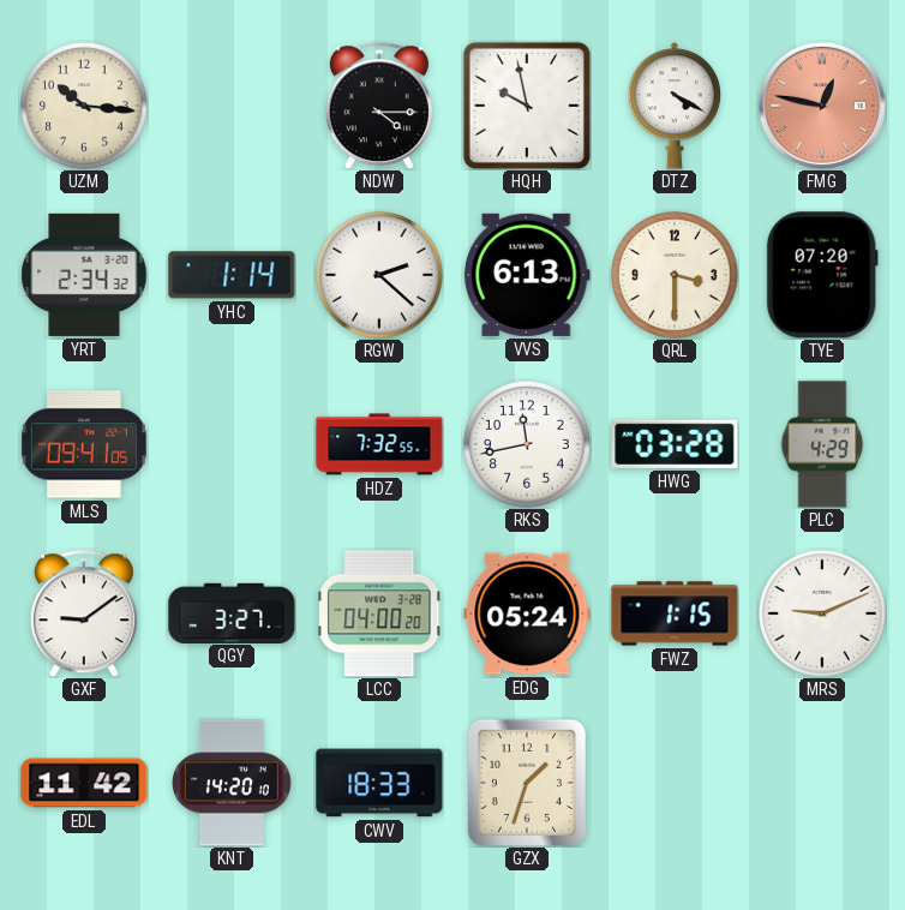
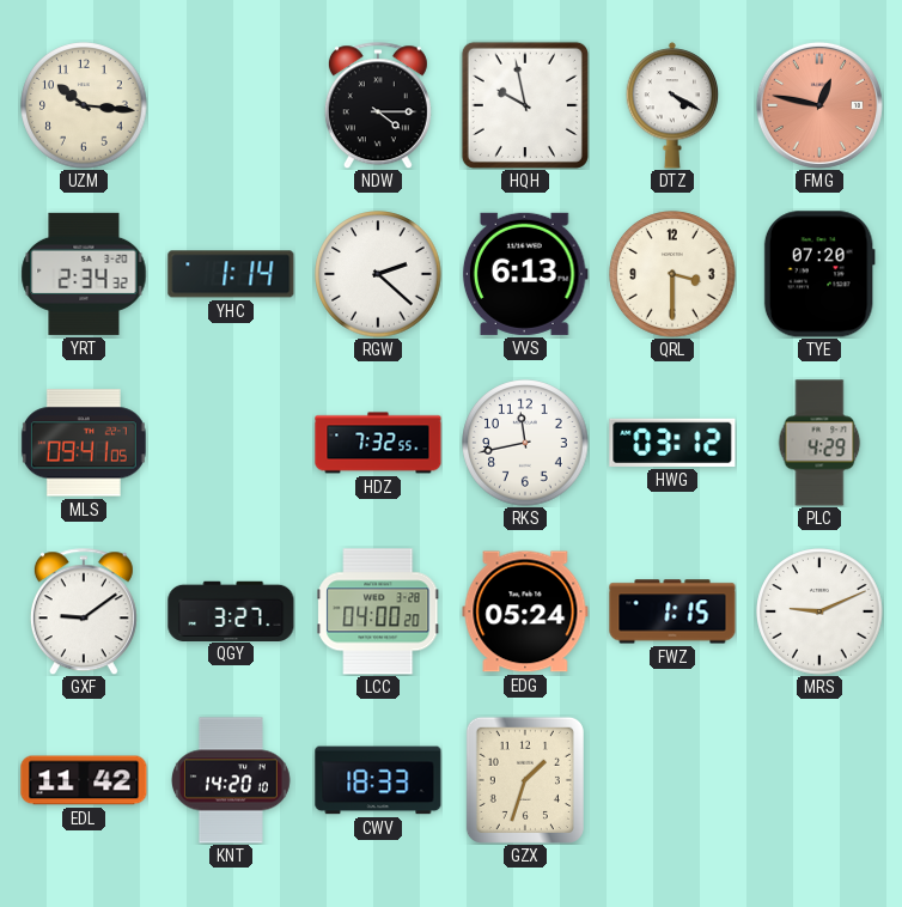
HWG: 03:28 -> 03:12 (672, 443)
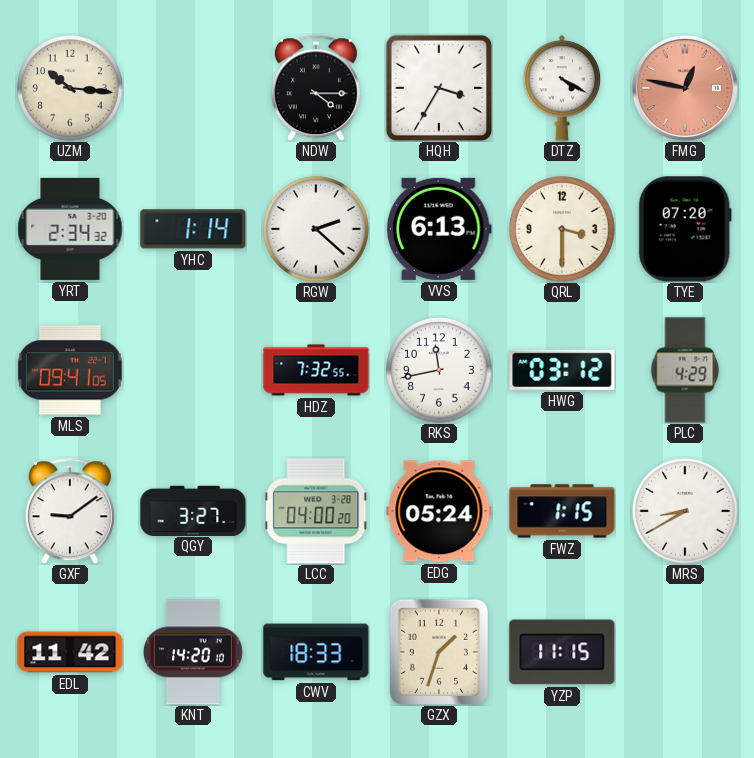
HQH: 9:58 -> 3:35 (439, 88)
MRS: 9:11 -> 8:40 (685, 511)
YZP: none -> 11:15 (562, 652)
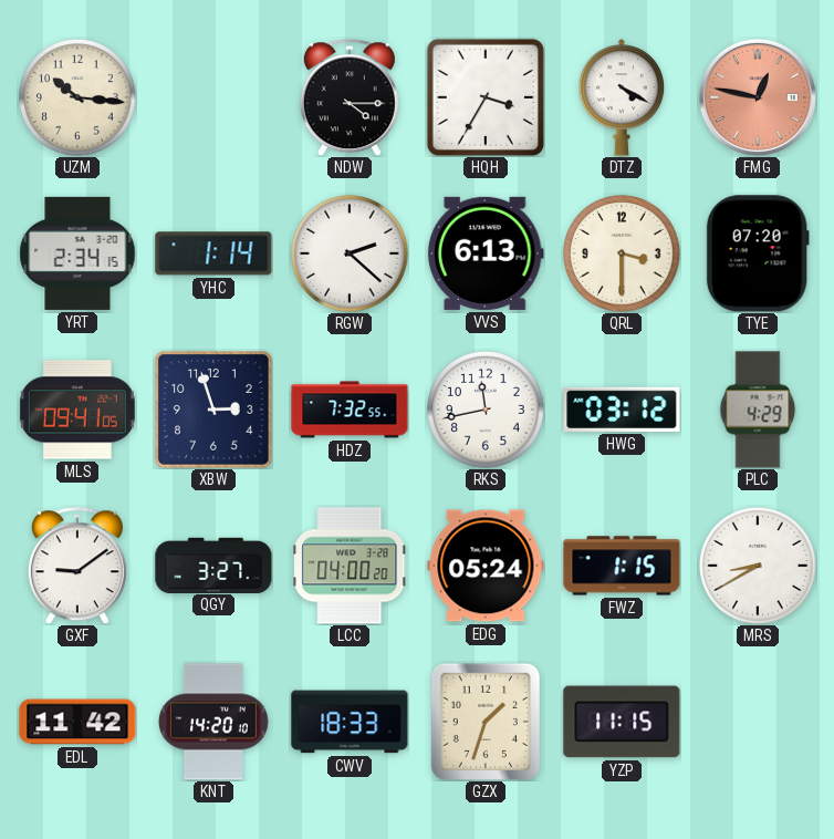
YRT: 2:34:32 -> 2:34:15 (77, 253)
XBW: none -> 2:57 (215, 411)
